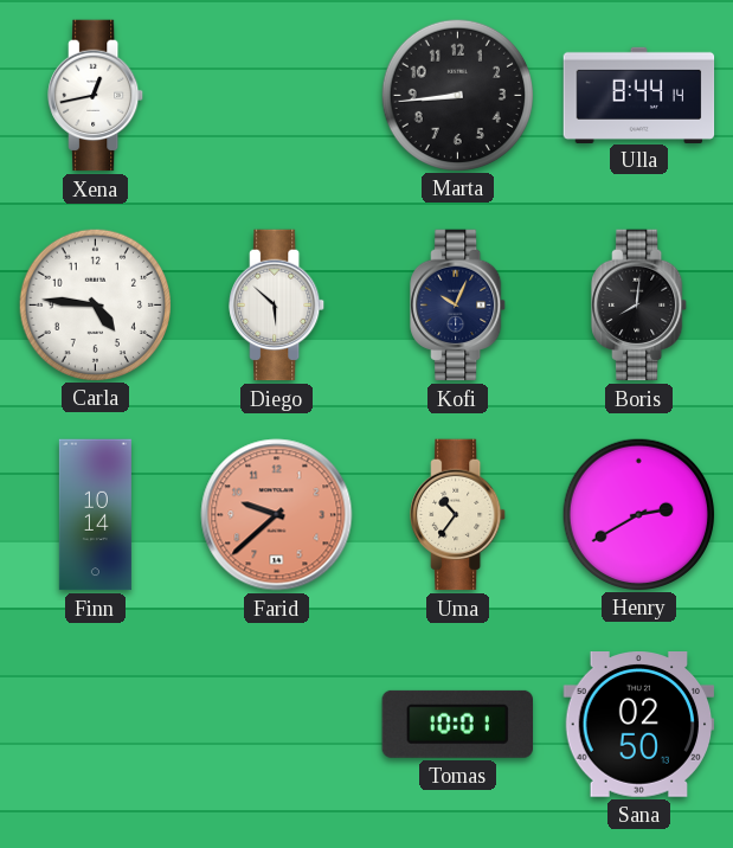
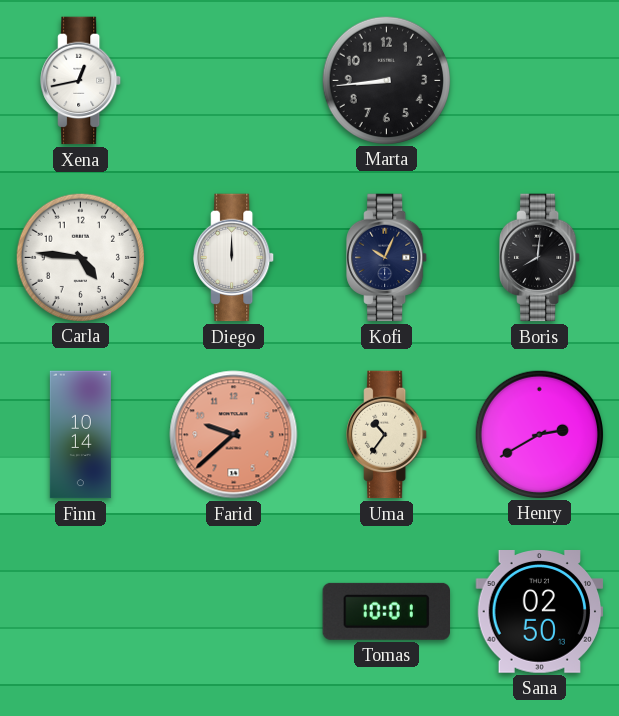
Ulla: 8:44 -> none (639, 95)
Diego: 5:52 -> 12:00 (234, 258)
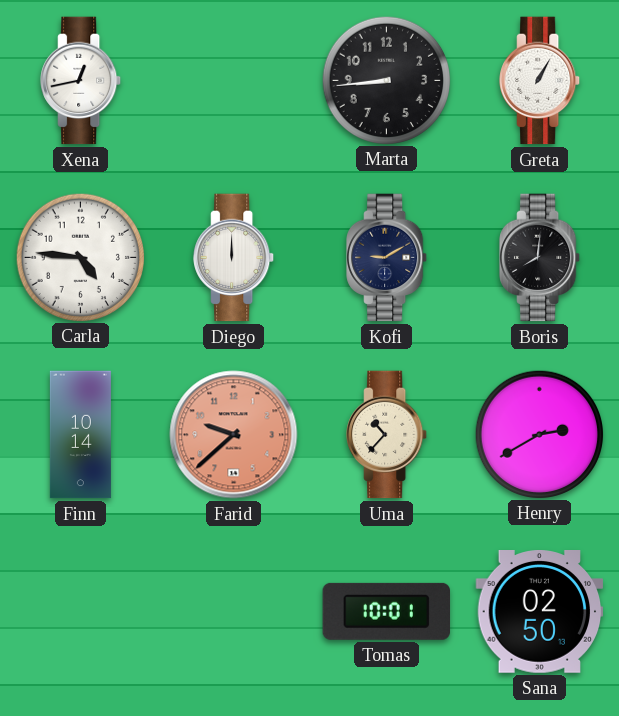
Greta: none -> 1:05 (540, 81)
Kofi: 10:04 -> 9:10 (387, 258)
Uma: 10:36 -> 10:37 (387, 435)
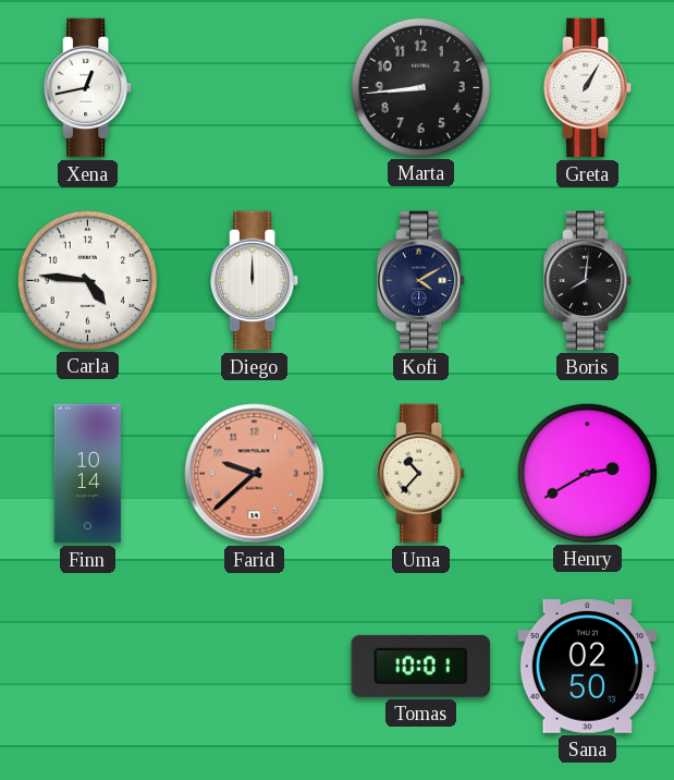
Kofi: 9:10 -> 4:10 (421, 281)
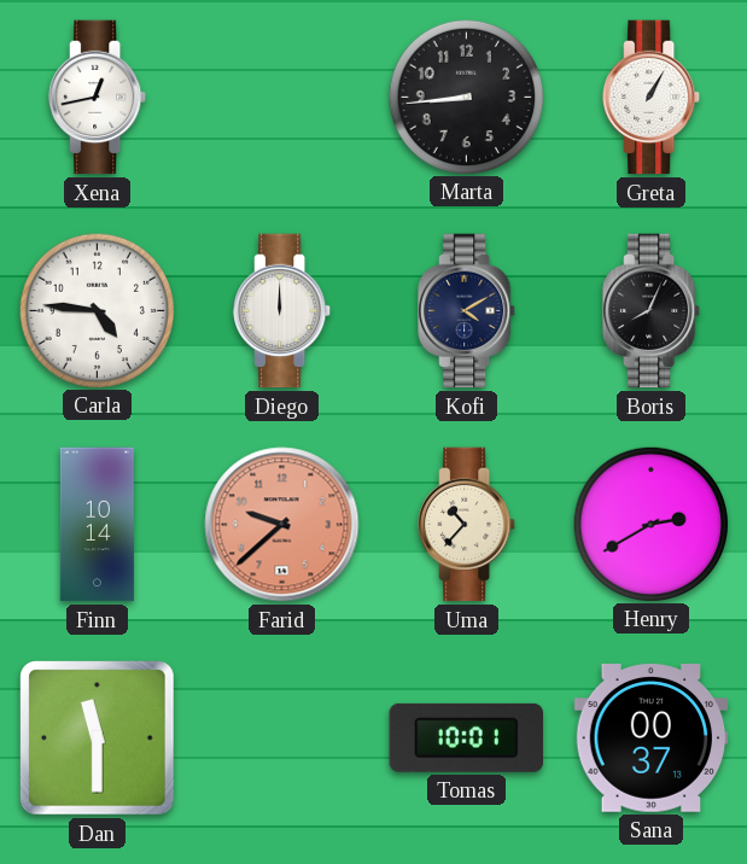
Boris: 8:01 -> 8:04 (652, 311)
Dan: none -> 11:30 (98, 739)
Sana: 02:50 -> 00:37 (652, 739)
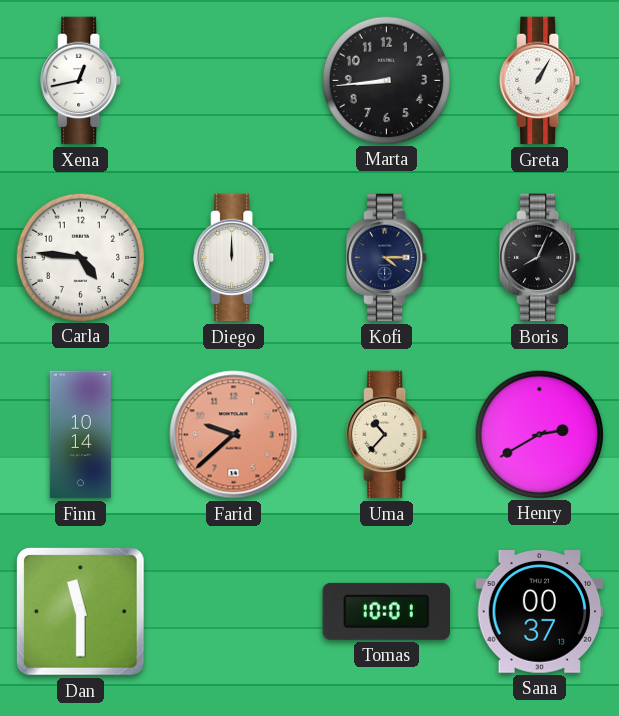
Kofi: 4:10 -> 4:15 (387, 258)
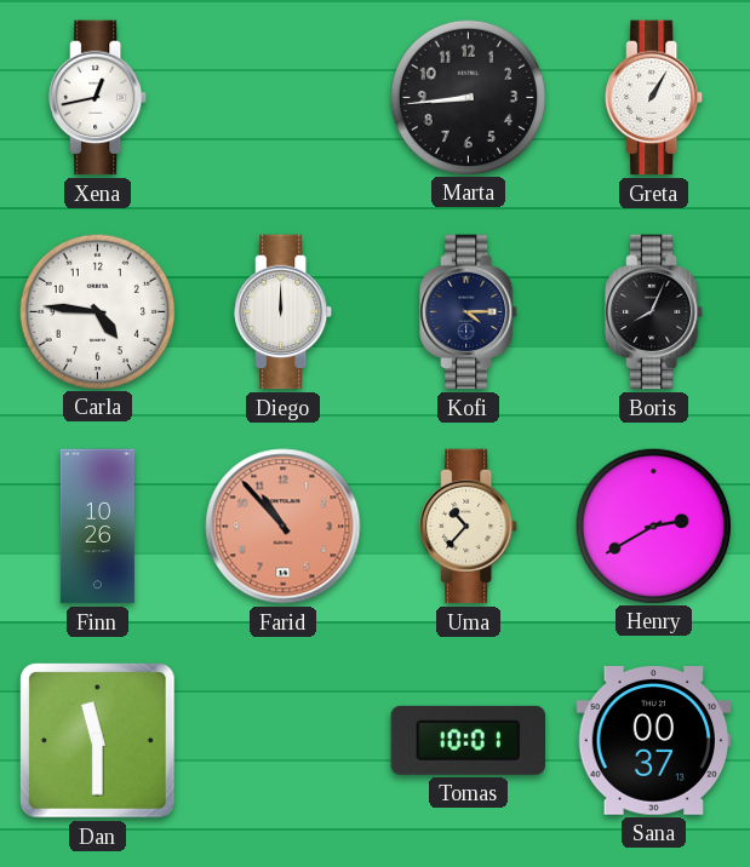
Finn: 10:14 -> 10:26 (97, 527)
Farid: 9:38 -> 10:53 (284, 527)
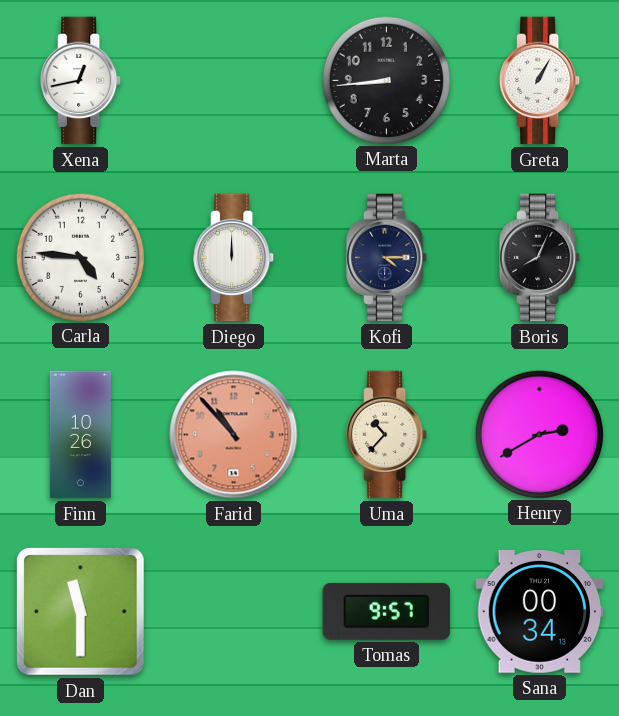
Tomas: 10:01 -> 9:57 (386, 611)
Sana: 00:37 -> 00:34 (540, 612)
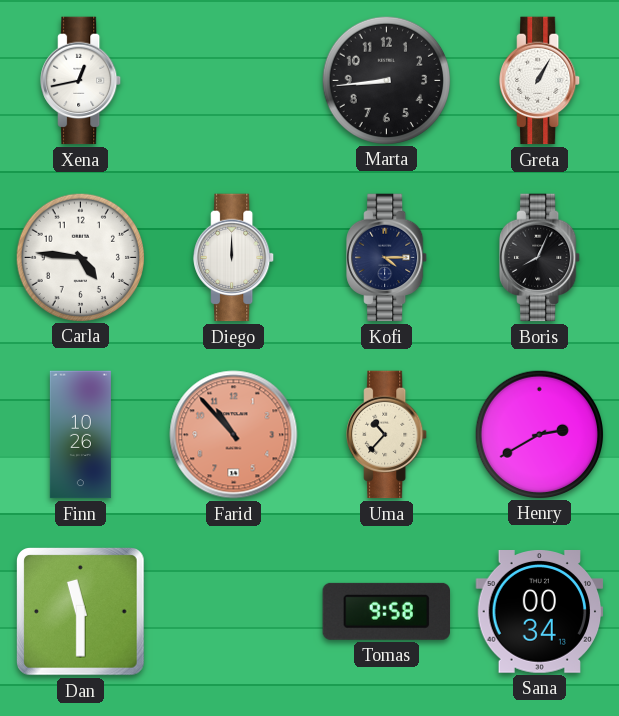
Tomas: 9:57 -> 9:58 (386, 611)
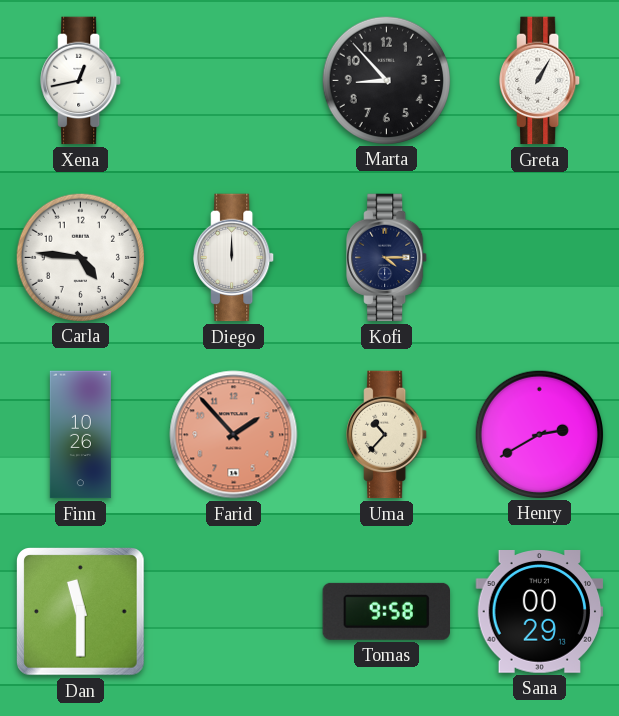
Marta: 8:44 -> 8:53 (386, 80)
Boris: 8:04 -> none (540, 258)
Farid: 10:53 -> 1:53 (234, 435)
Sana: 00:34 -> 00:29 (540, 612)
